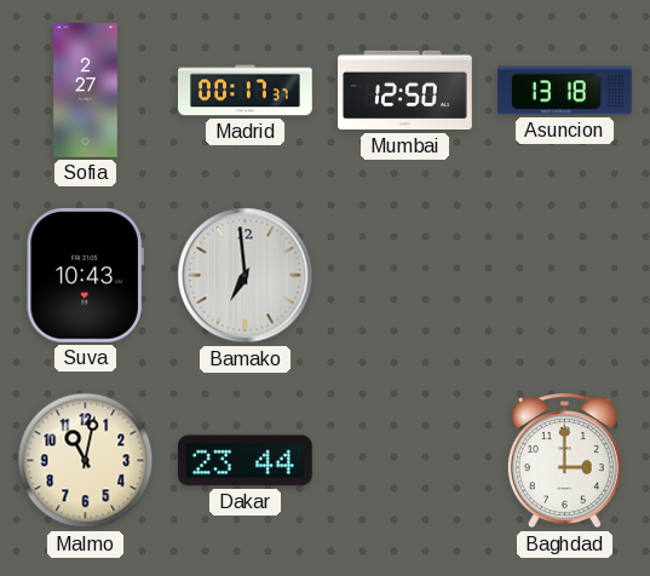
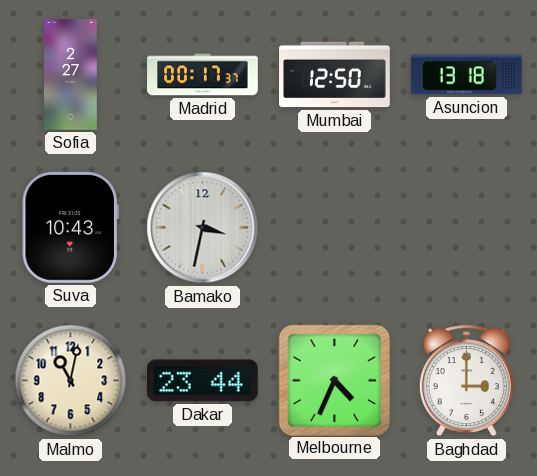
Bamako: 6:59 -> 3:32 (203, 228)
Melbourne: none -> 4:34 (335, 380)
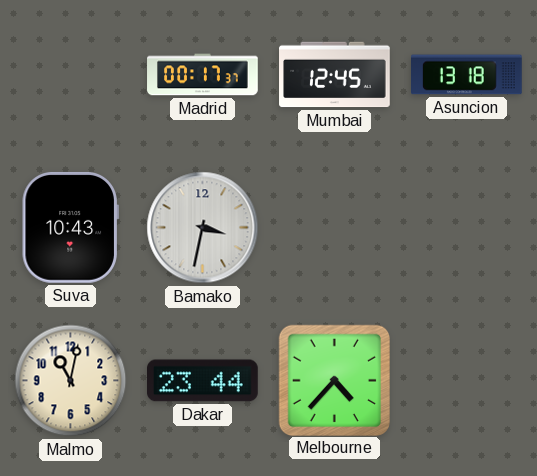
Sofia: 2:27 -> none (71, 75)
Mumbai: 12:50 -> 12:45 (335, 75)
Melbourne: 4:34 -> 4:37 (335, 380)
Baghdad: 3:00 -> none (466, 381)
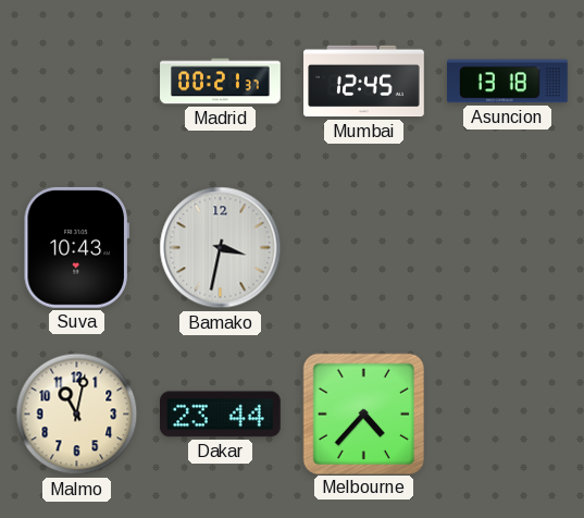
Madrid: 00:17 -> 00:21 (221, 82)
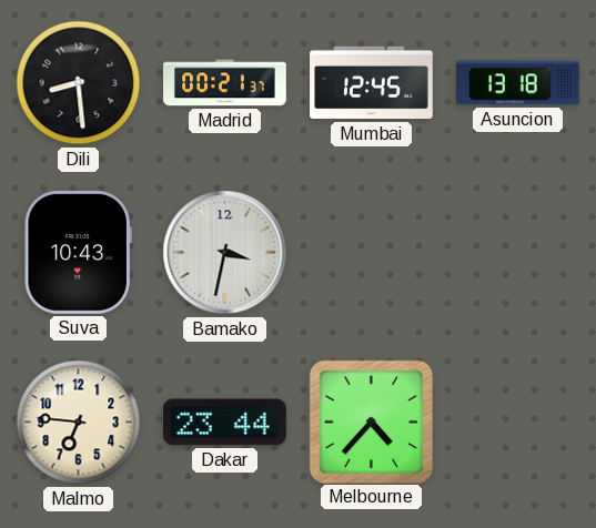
Dili: none -> 8:29 (79, 83)
Malmo: 11:02 -> 6:46 (79, 423)
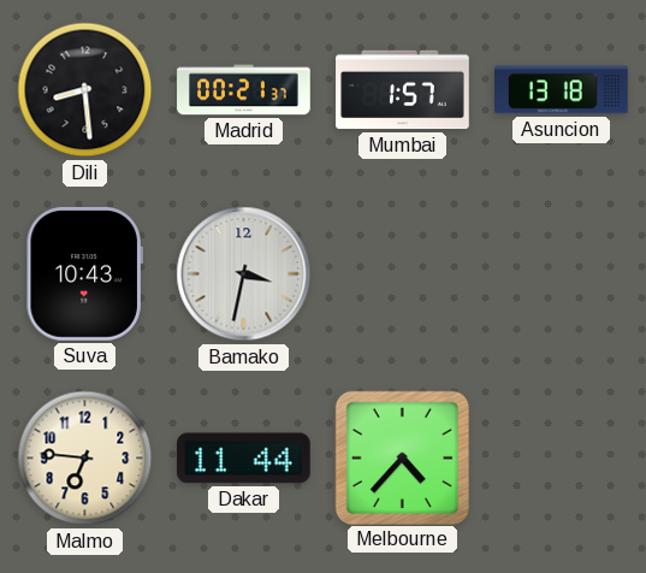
Mumbai: 12:45 -> 1:57 (403, 90)
Dakar: 23:44 -> 11:44 (244, 459)
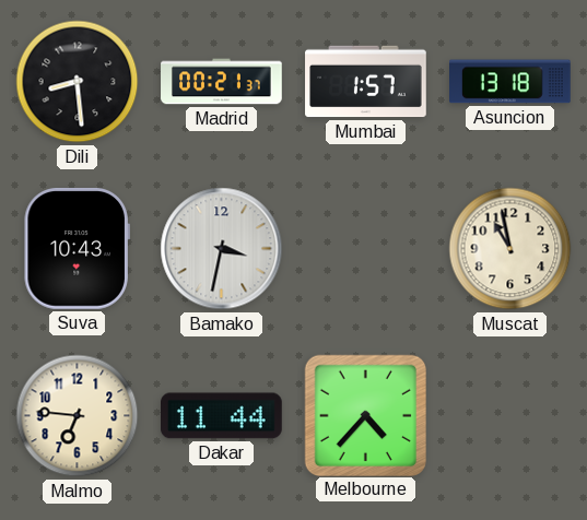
Muscat: none -> 10:58 (510, 249)
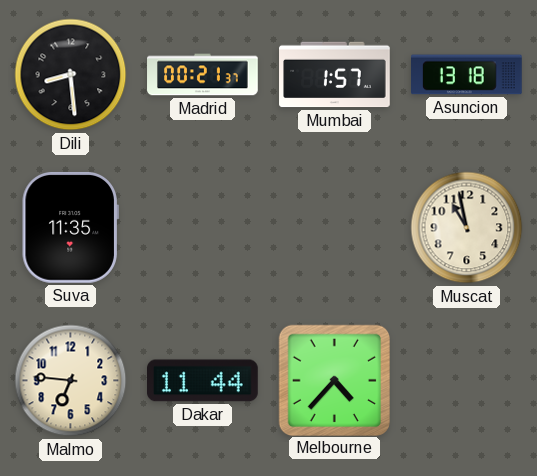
Suva: 10:43 -> 11:35 (70, 228)
Bamako: 3:32 -> none (222, 249)
